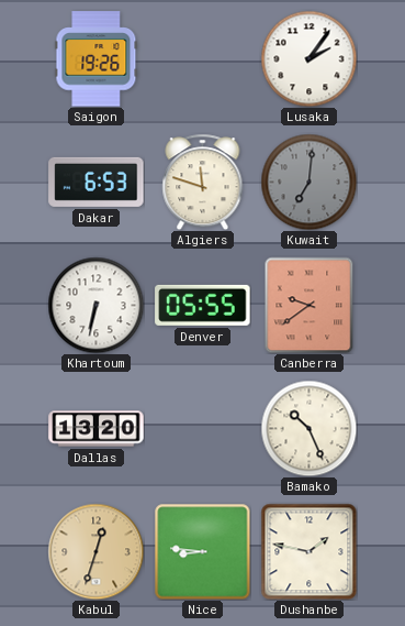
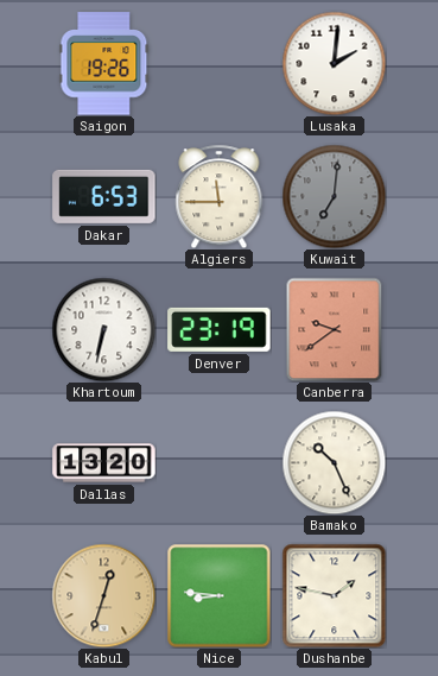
Lusaka: 2:06 -> 2:01 (334, 63)
Algiers: 11:48 -> 11:45 (220, 196)
Denver: 05:55 -> 23:19 (220, 329)
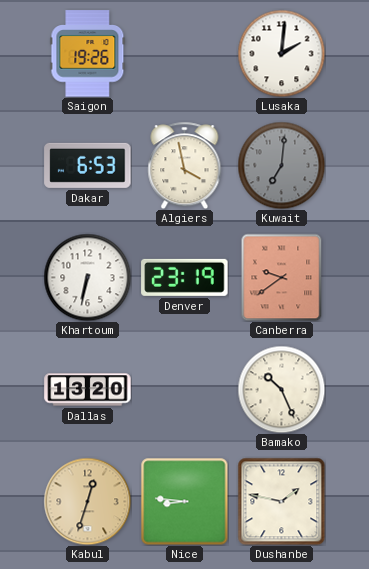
Algiers: 11:45 -> 3:58 (185, 165)
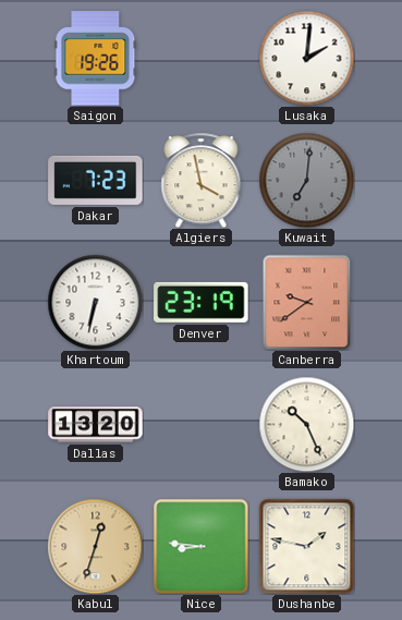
Dakar: 6:53 -> 7:23 (96, 180)
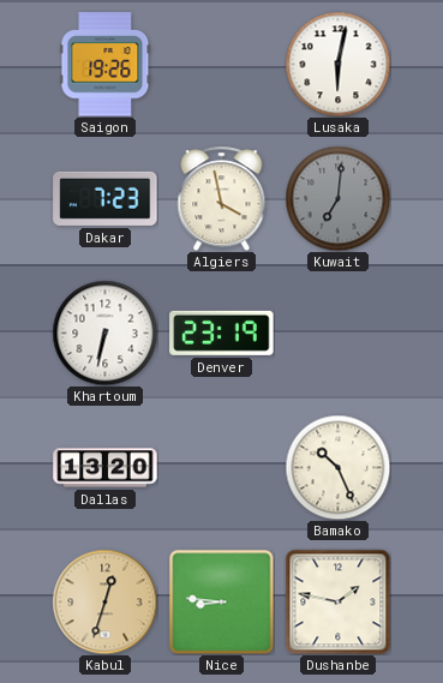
Lusaka: 2:01 -> 6:02 (337, 64)
Canberra: 9:39 -> none (307, 302)
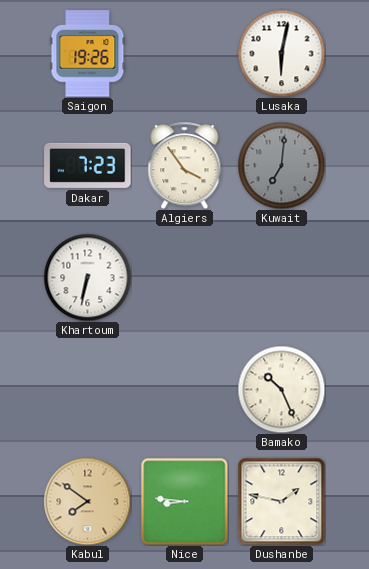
Algiers: 3:58 -> 3:54 (185, 165)
Denver: 23:19 -> none (222, 332)
Dallas: 13:20 -> none (106, 468)
Kabul: 12:33 -> 7:51 (87, 501)
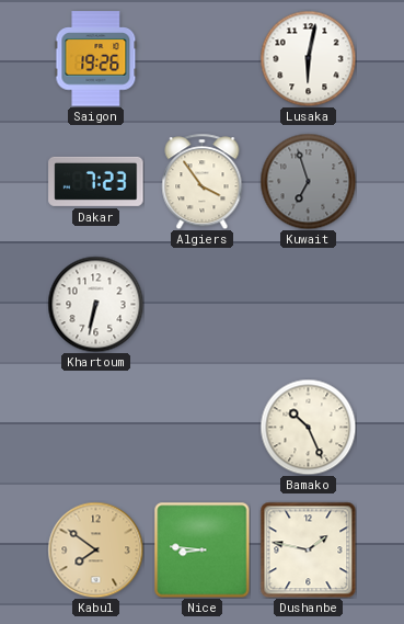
Kuwait: 7:01 -> 6:57 (308, 181)
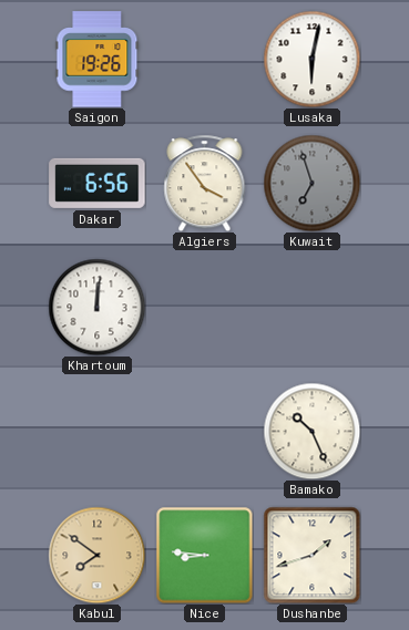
Dakar: 7:23 -> 6:56 (98, 183)
Khartoum: 6:32 -> 12:01 (96, 307)
Dushanbe: 1:47 -> 1:42 (311, 555)
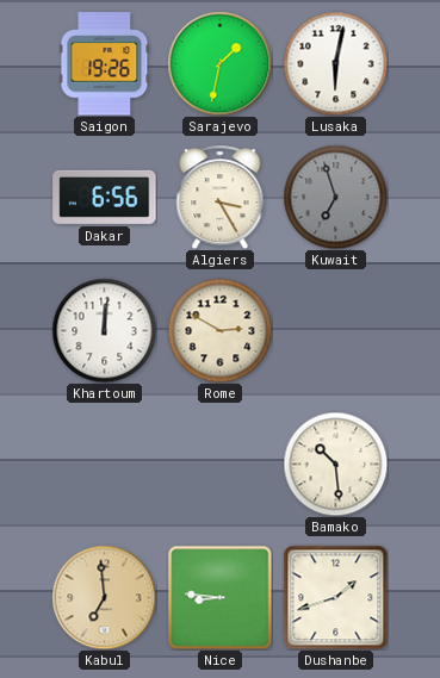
Sarajevo: none -> 1:32 (219, 63)
Algiers: 3:54 -> 3:25 (221, 197)
Rome: none -> 2:50 (219, 330)
Bamako: 10:26 -> 10:29 (335, 464)
Kabul: 7:51 -> 6:59 (104, 597)
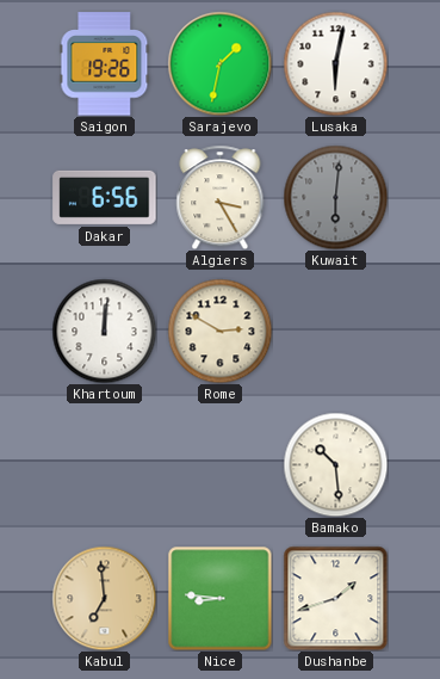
Kuwait: 6:57 -> 6:01 (335, 197)
